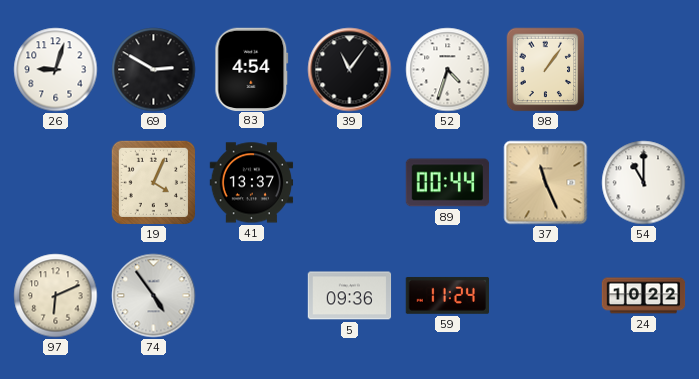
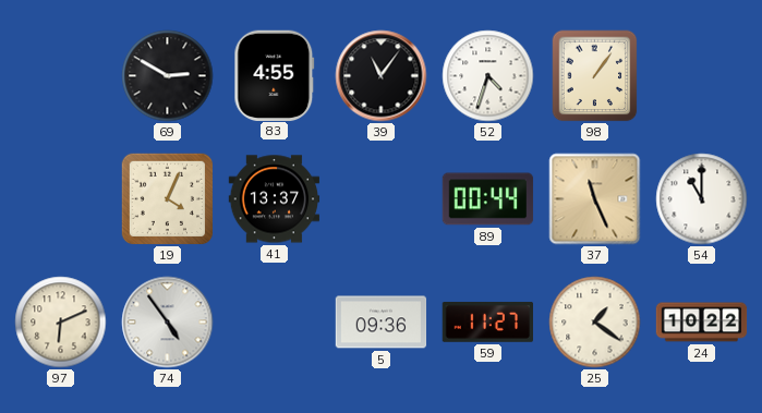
26: 9:03 -> none (56, 70)
83: 4:54 -> 4:55 (275, 75)
59: 11:24 -> 11:27 (487, 321)
25: none -> 1:21 (595, 323)
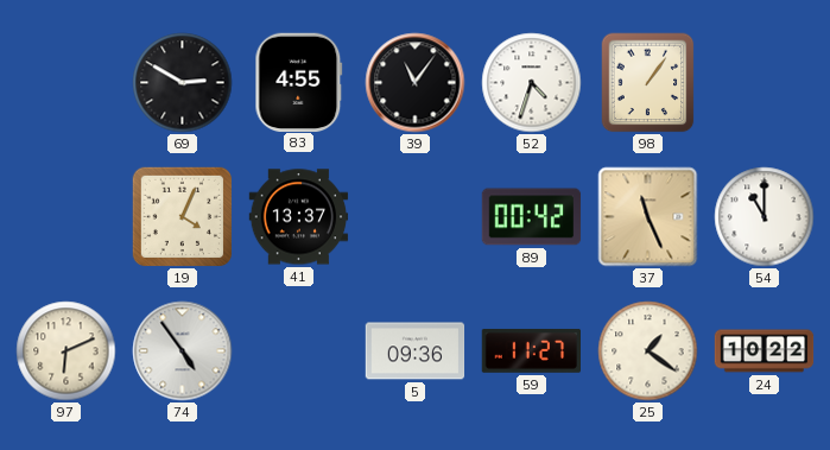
89: 00:44 -> 00:42 (532, 217)
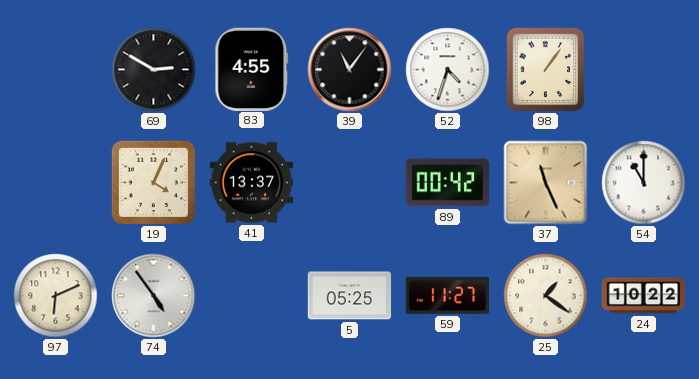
5: 09:36 -> 05:25 (350, 296)
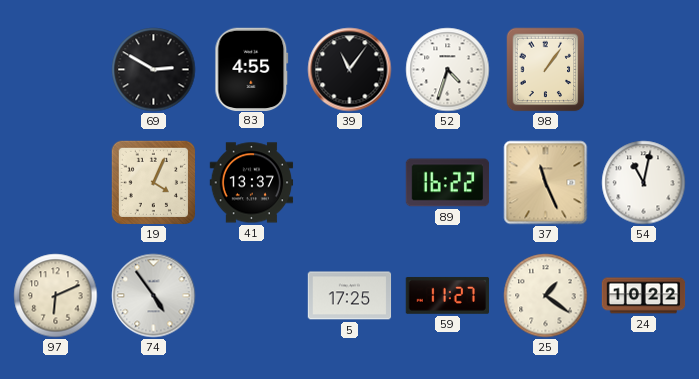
89: 00:42 -> 16:22 (448, 183)
54: 11:00 -> 11:02 (644, 183)
5: 05:25 -> 17:25 (350, 296)
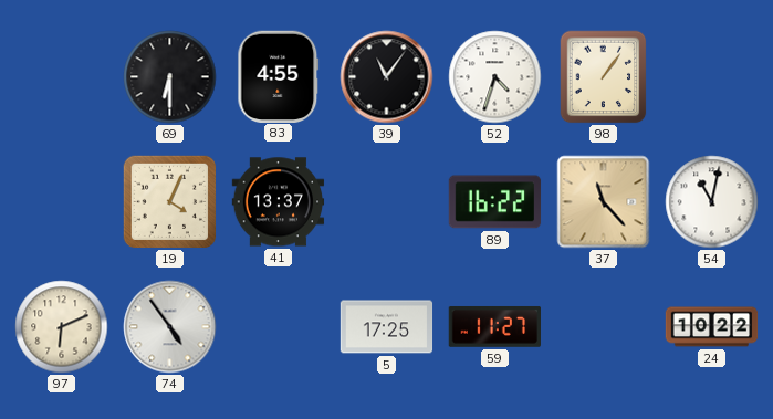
69: 2:50 -> 6:30 (170, 77)
37: 11:26 -> 11:23 (604, 202)
25: 1:21 -> none (546, 296)
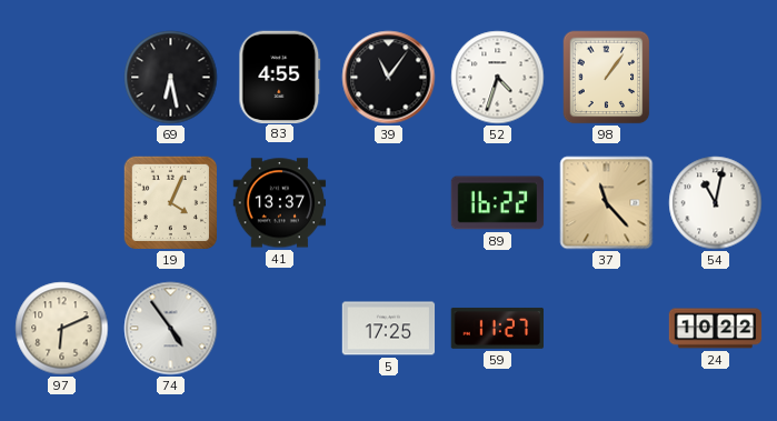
69: 6:30 -> 6:28 (171, 78)
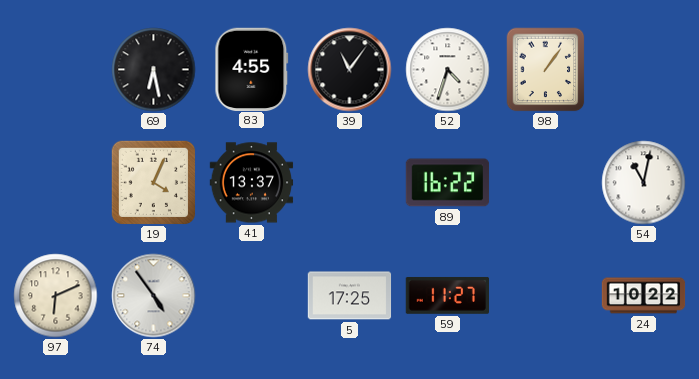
37: 11:23 -> none (607, 203)
